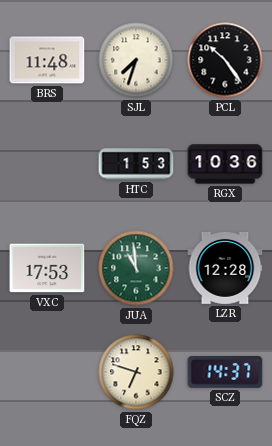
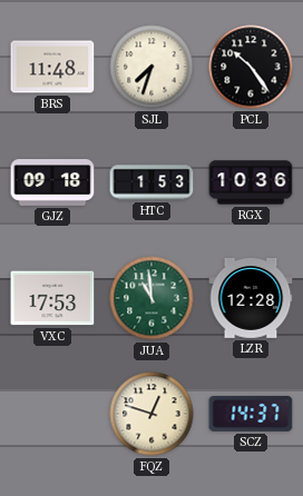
GJZ: none -> 09:18 (52, 183)
FQZ: 6:48 -> 12:48 (151, 414)
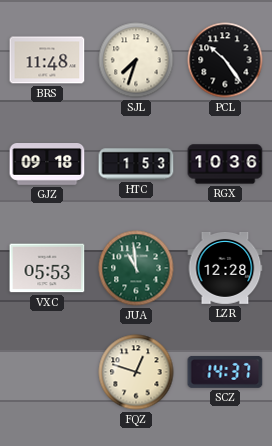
VXC: 17:53 -> 05:53 (47, 268)
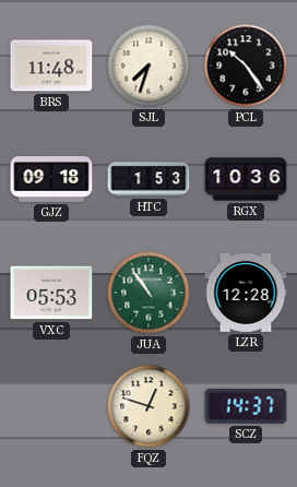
JUA: 10:59 -> 10:54 (148, 293)
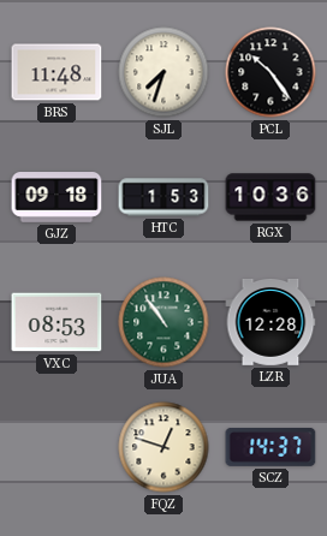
VXC: 05:53 -> 08:53 (57, 322)
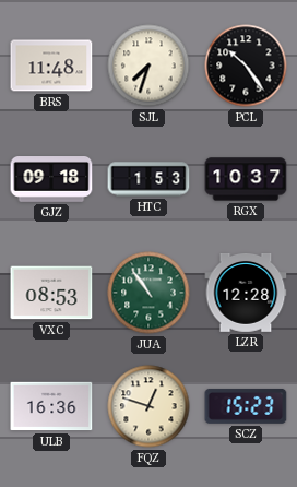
RGX: 10:36 -> 10:37 (246, 179)
ULB: none -> 16:36 (51, 406)
SCZ: 14:37 -> 15:23 (246, 406)
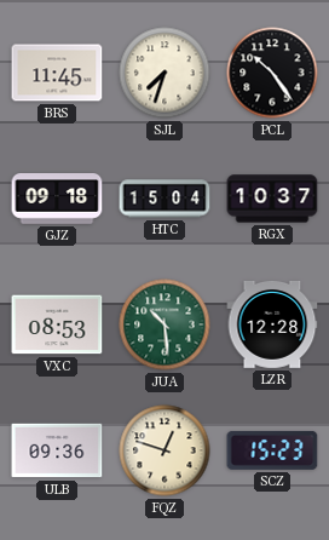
BRS: 11:48 -> 11:45 (57, 73)
HTC: 1:53 -> 15:04 (164, 199)
JUA: 10:54 -> 10:29 (164, 324)
ULB: 16:36 -> 09:36 (57, 450)
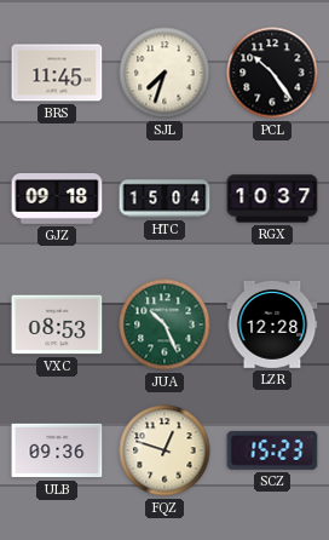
JUA: 10:29 -> 10:26 (164, 324)
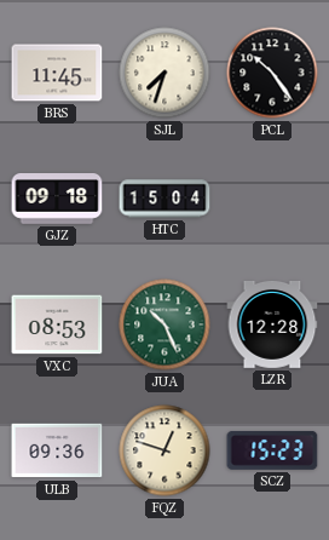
RGX: 10:37 -> none (272, 199)
